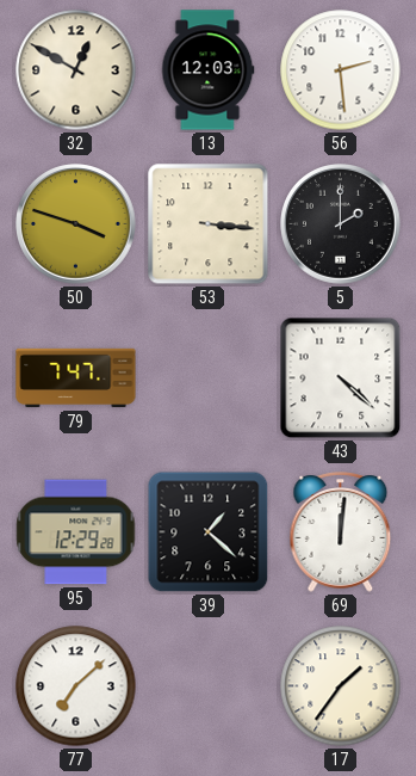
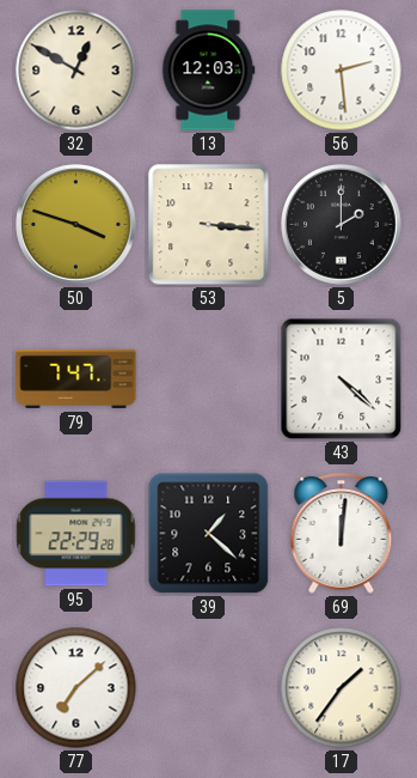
95: 12:29 -> 22:29 (76, 534)
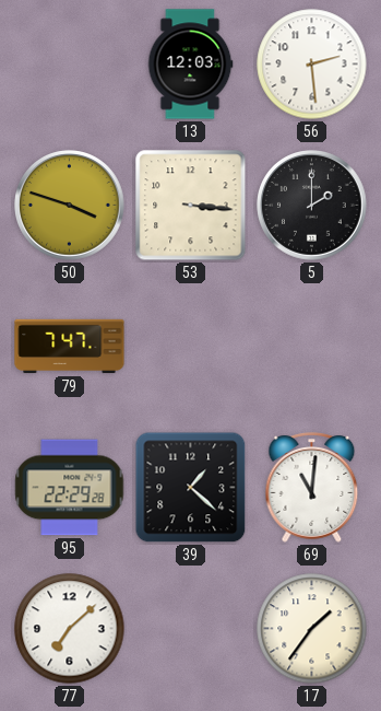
32: 12:50 -> none (76, 71)
43: 4:22 -> none (342, 379)
69: 12:01 -> 11:01 (312, 488)
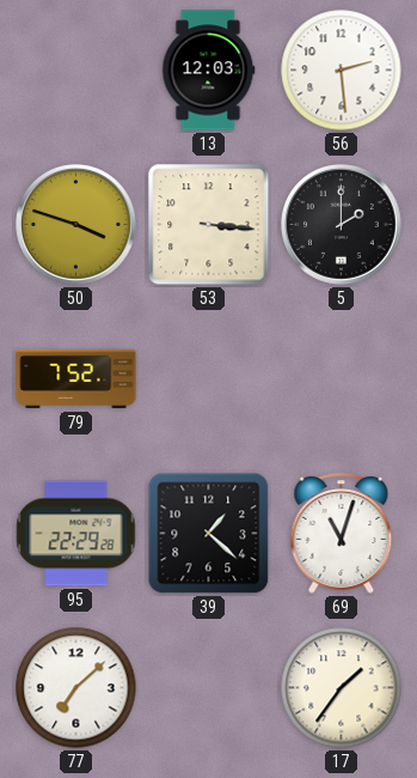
79: 7:47 -> 7:52 (76, 379)
69: 11:01 -> 11:03 (342, 534)
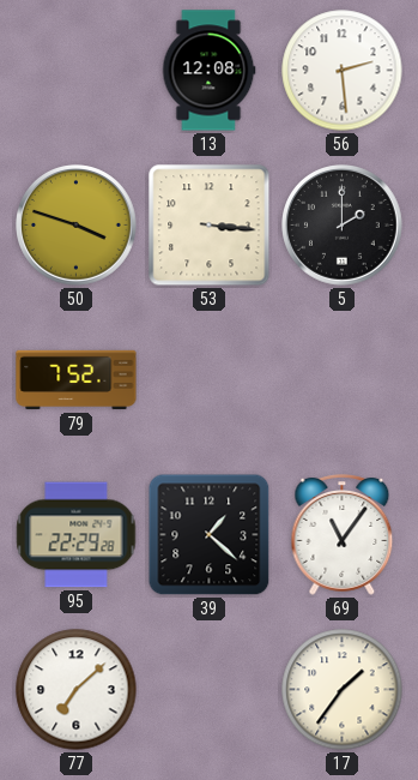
13: 12:03 -> 12:08 (208, 71)
69: 11:03 -> 11:06 (343, 535)
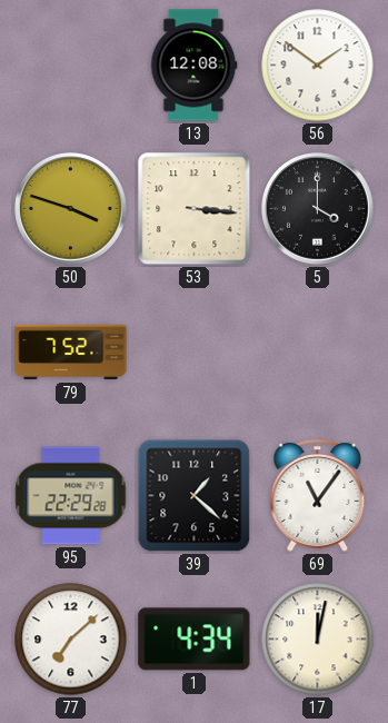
56: 2:29 -> 1:51 (318, 66)
5: 2:00 -> 4:00 (318, 209)
1: none -> 4:34 (195, 640)
17: 1:36 -> 12:02 (318, 640)
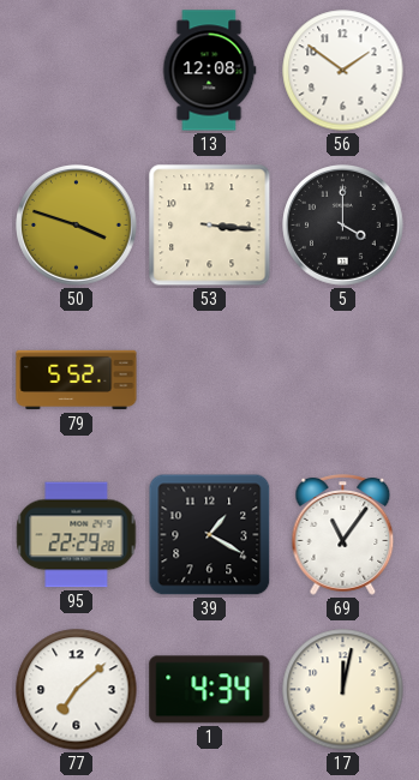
79: 7:52 -> 5:52 (77, 380)
39: 1:22 -> 1:20 (210, 535)
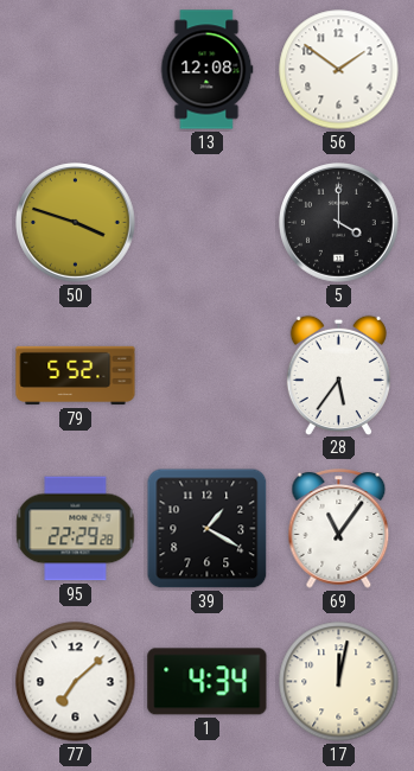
53: 3:16 -> none (210, 226)
28: none -> 5:36 (338, 375)
